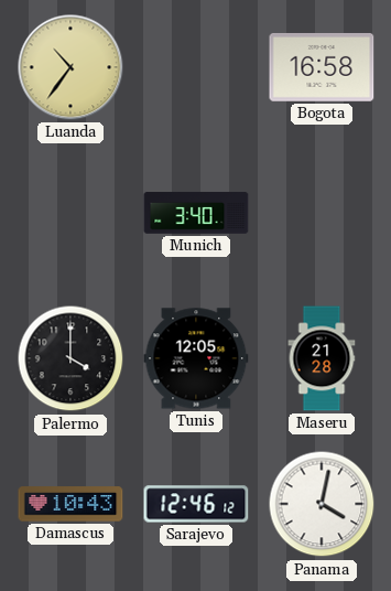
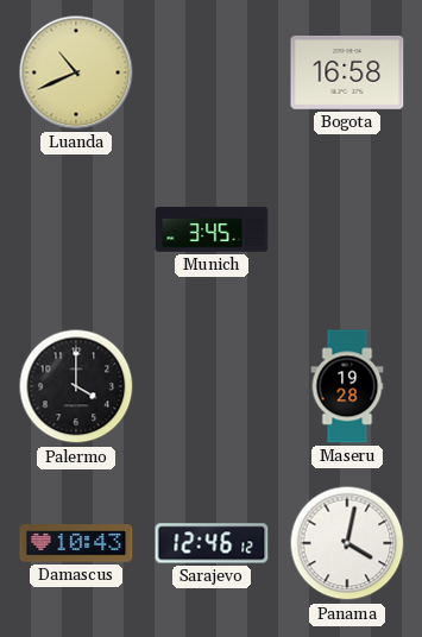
Luanda: 10:36 -> 10:41 (76, 72)
Munich: 3:40 -> 3:45 (212, 229)
Tunis: 12:05 -> none (196, 358)
Maseru: 21:28 -> 19:28 (347, 386)
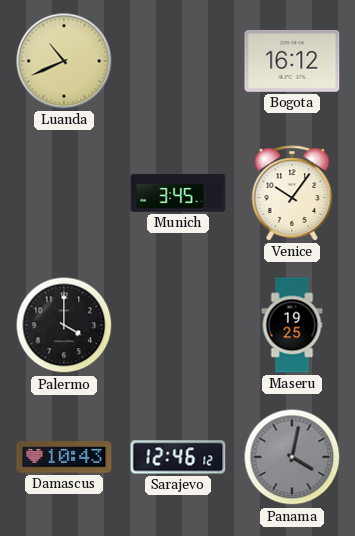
Bogota: 16:58 -> 16:12 (292, 61)
Venice: none -> 10:06 (292, 193)
Maseru: 19:28 -> 19:25 (292, 325)
Panama dial: white -> grey (292, 457)
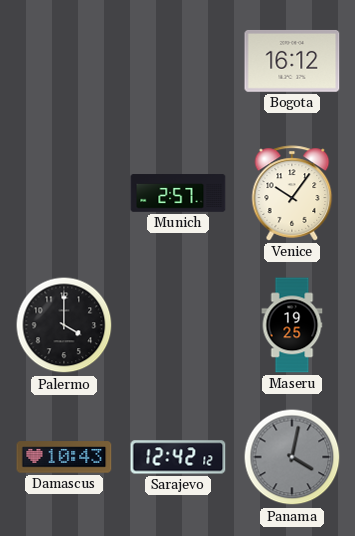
Luanda: 10:41 -> none (64, 61)
Munich: 3:45 -> 2:57 (178, 193)
Sarajevo: 12:46 -> 12:42 (178, 457)
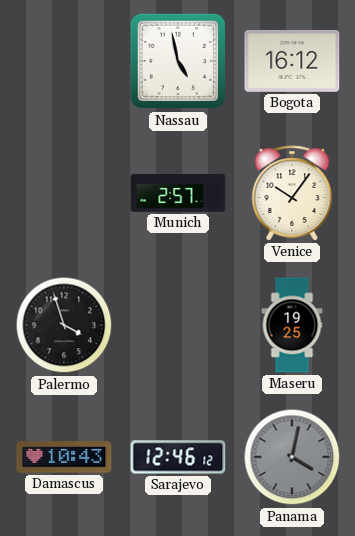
Nassau: none -> 4:58 (178, 61)
Palermo: 4:00 -> 3:57 (64, 325)
Sarajevo: 12:42 -> 12:46 (178, 457)
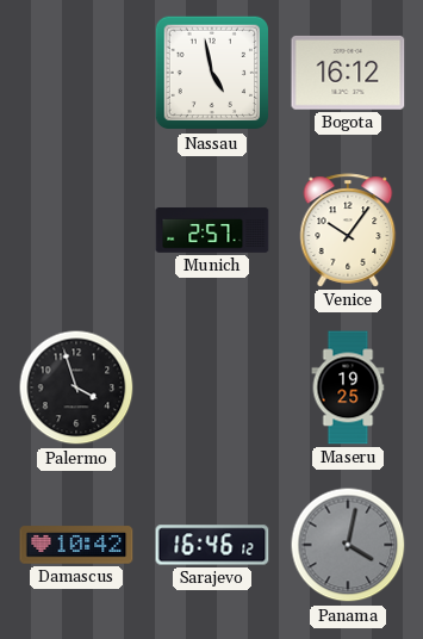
Damascus: 10:43 -> 10:42 (76, 545)
Sarajevo: 12:46 -> 16:46 (212, 545)
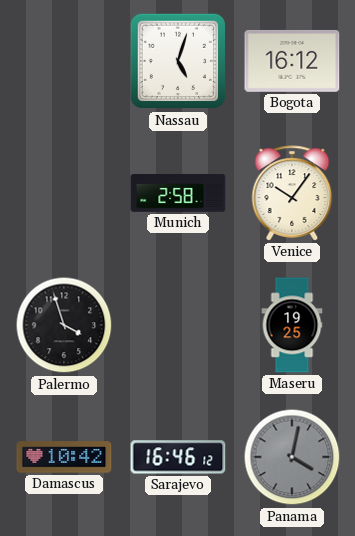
Nassau: 4:58 -> 5:03 (178, 61)
Munich: 2:57 -> 2:58 (178, 193)
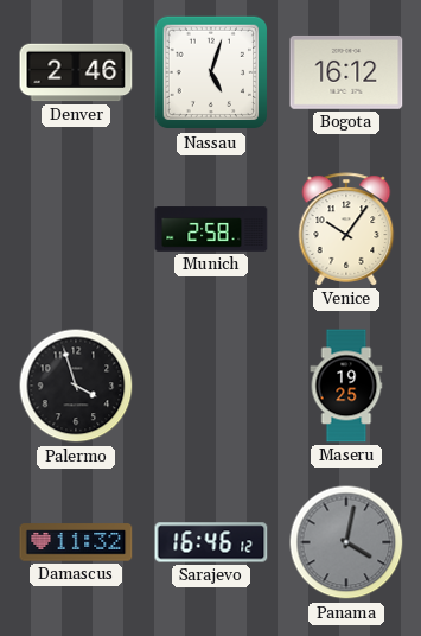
Denver: none -> 2:46 (76, 72)
Damascus: 10:42 -> 11:32 (76, 542)
